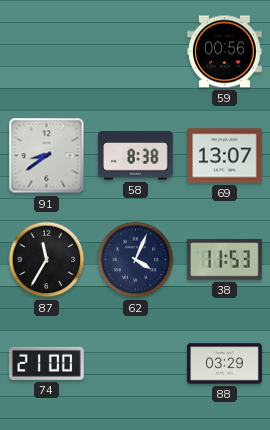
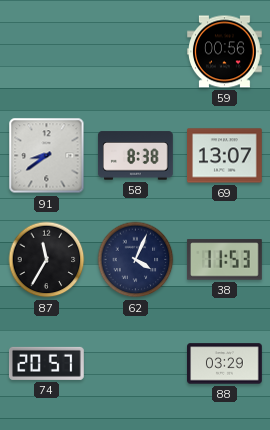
74: 21:00 -> 20:57 (46, 363)
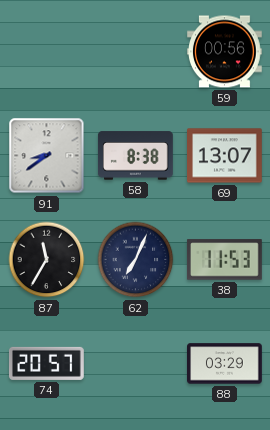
62: 4:04 -> 7:04 (136, 260)
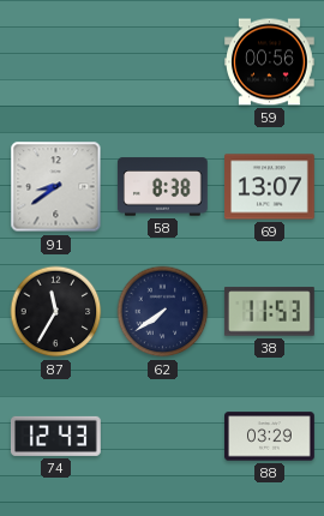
62: 7:04 -> 7:39 (163, 312)
74: 20:57 -> 12:43 (55, 436)
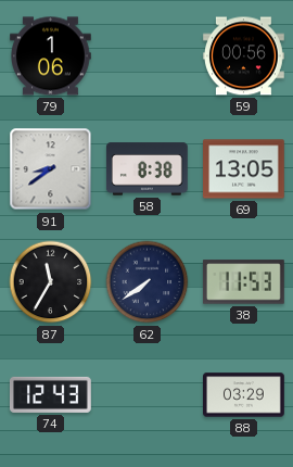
79: none -> 1:06 (51, 56)
69: 13:07 -> 13:05 (244, 169)
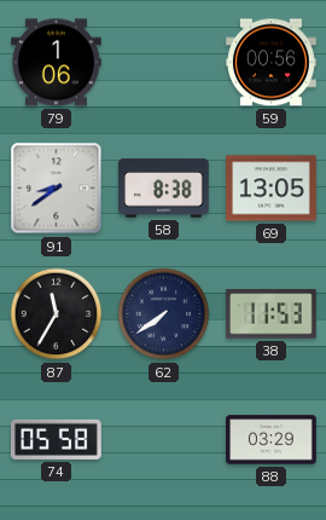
74: 12:43 -> 05:58 (56, 439)
